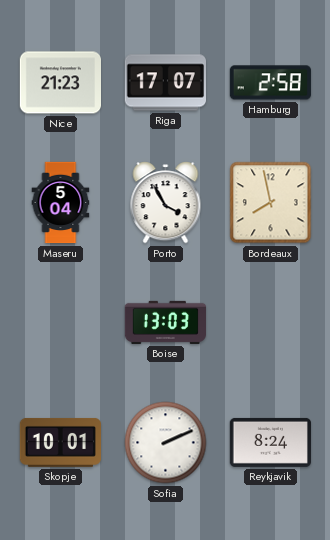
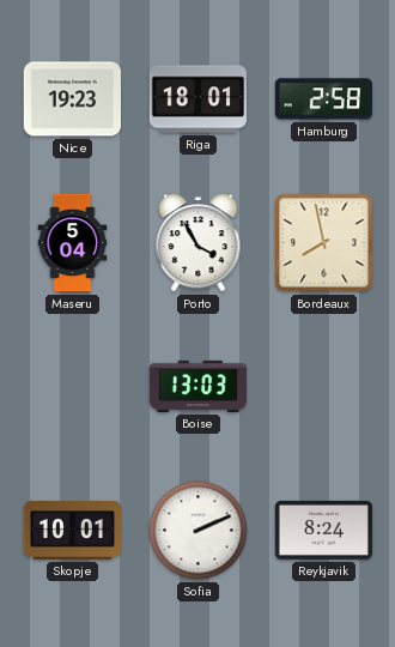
Nice: 21:23 -> 19:23 (72, 99)
Riga: 17:07 -> 18:01 (197, 99)
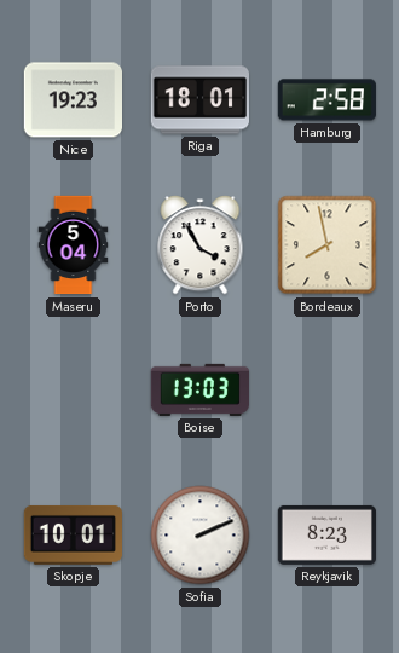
Reykjavik: 8:24 -> 8:23 (326, 534)
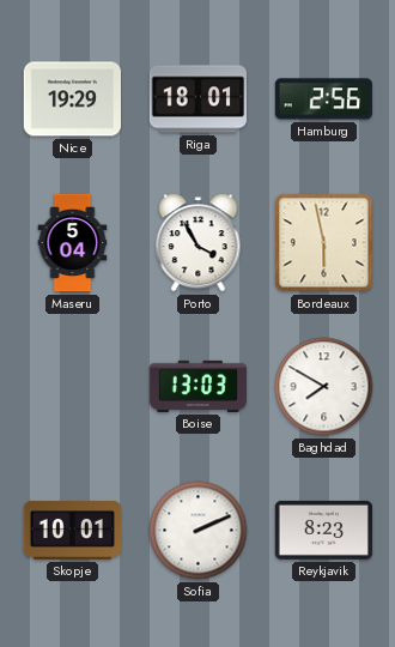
Nice: 19:23 -> 19:29 (72, 99)
Hamburg: 2:58 -> 2:56 (323, 99)
Bordeaux: 7:58 -> 5:58 (324, 243)
Baghdad: none -> 7:50 (324, 387)
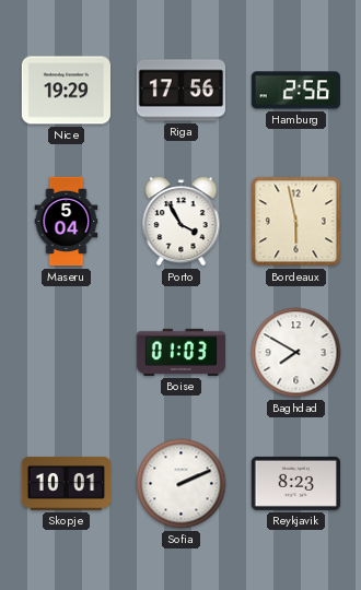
Riga: 18:01 -> 17:56 (180, 91)
Boise: 13:03 -> 01:03 (180, 352)
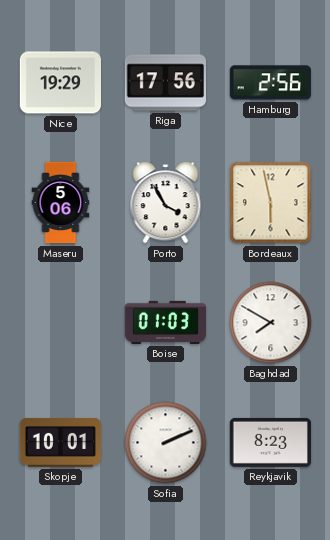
Maseru: 5:04 -> 5:06 (61, 203)
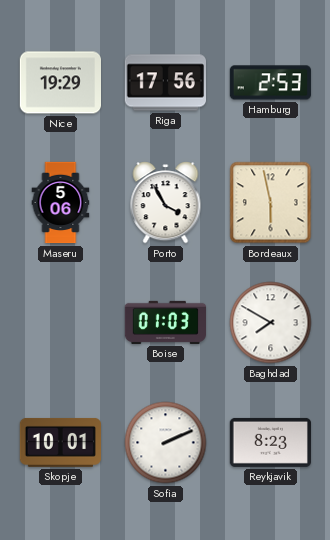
Hamburg: 2:56 -> 2:53 (270, 83)
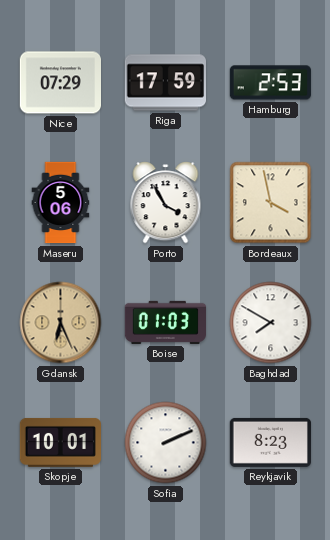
Nice: 19:29 -> 07:29 (60, 83)
Riga: 17:56 -> 17:59 (165, 83)
Bordeaux: 5:58 -> 3:58 (271, 203)
Gdansk: none -> 6:26 (61, 323)
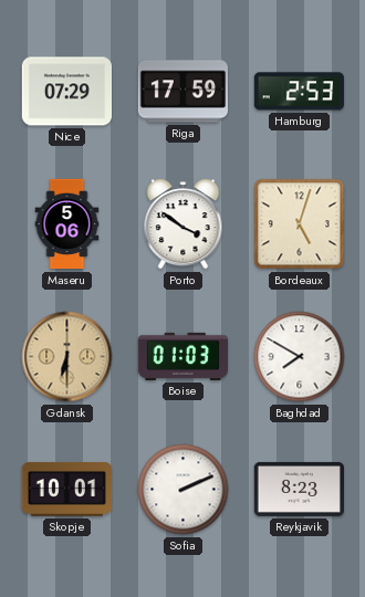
Porto: 3:55 -> 3:51 (184, 224)
Bordeaux: 3:58 -> 5:03 (300, 224)
Gdansk: 6:26 -> 6:30 (67, 357)
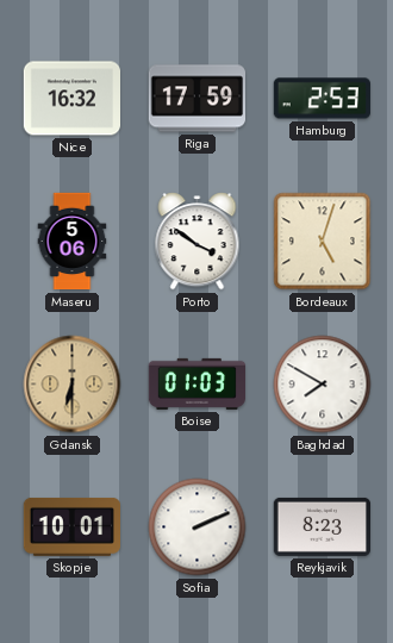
Nice: 07:29 -> 16:32 (71, 99)
